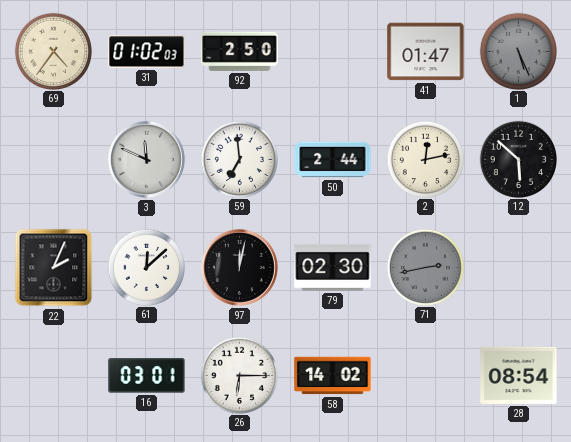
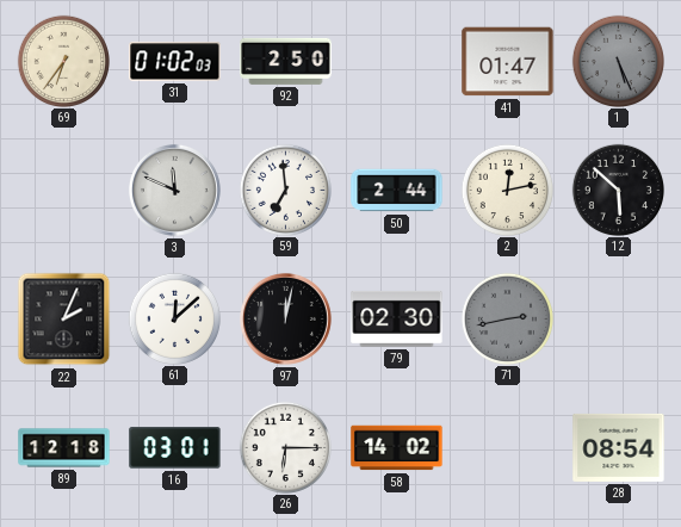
69: 4:36 -> 6:36 (63, 61)
89: none -> 12:18 (64, 448)
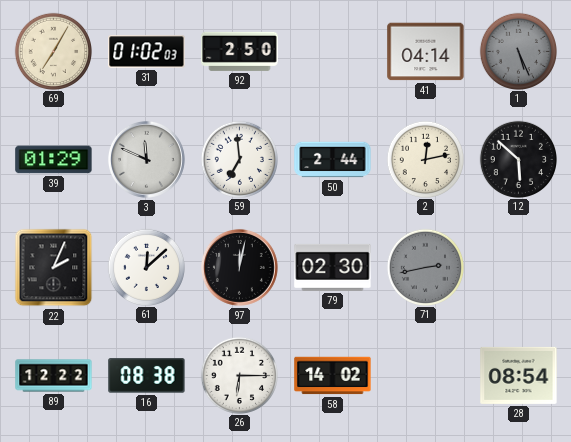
69: 6:36 -> 7:05 (53, 51)
41: 01:47 -> 04:14 (426, 52)
39: none -> 01:29 (54, 160)
89: 12:18 -> 12:22 (54, 376)
16: 03:01 -> 08:38 (147, 376)
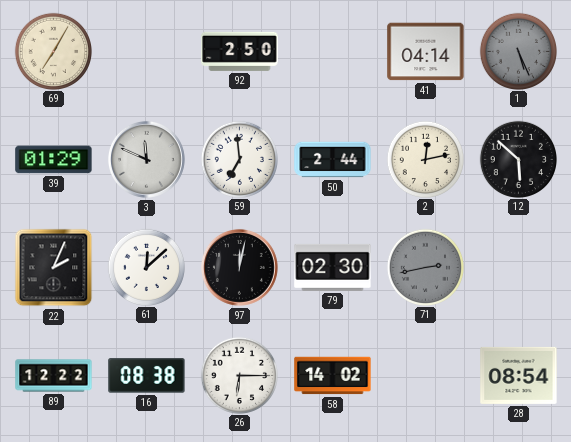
31: 01:02 -> none (147, 52)
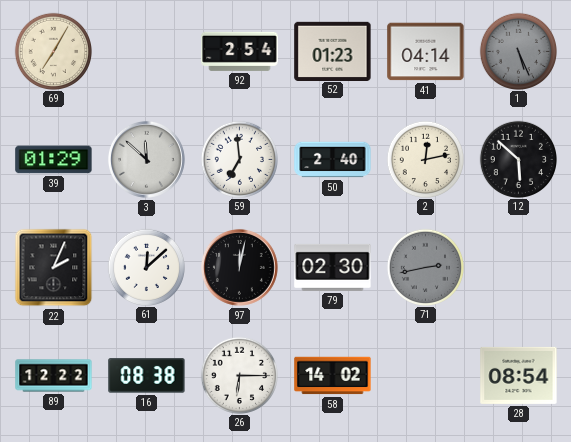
92: 2:50 -> 2:54 (240, 51)
52: none -> 01:23 (333, 51)
3: 11:49 -> 11:52 (146, 159)
50: 2:44 -> 2:40 (333, 160)
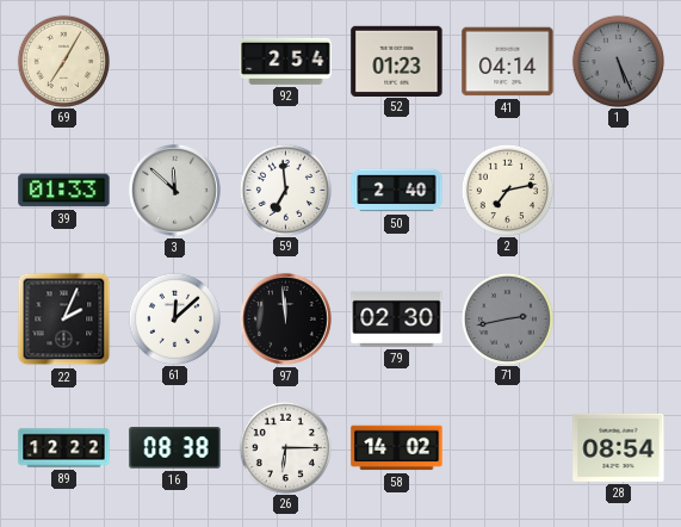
39: 01:29 -> 01:33 (64, 191)
2: 12:13 -> 7:13 (507, 190)
12: 5:52 -> none (518, 159)
97: 12:02 -> 11:59 (285, 318)
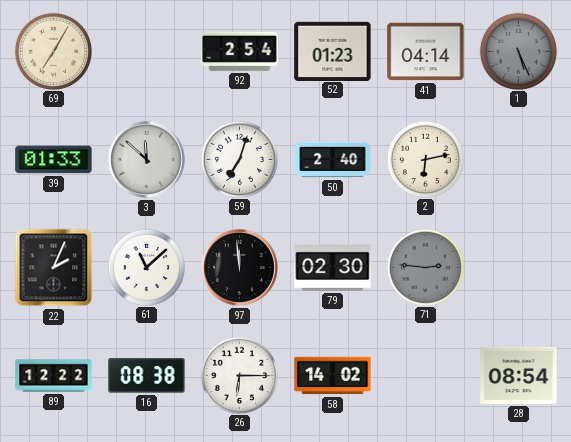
59: 6:59 -> 7:03 (239, 159)
2: 7:13 -> 6:13 (425, 159)
61: 12:08 -> 11:08 (146, 267)
71: 2:43 -> 2:46 (425, 267)
